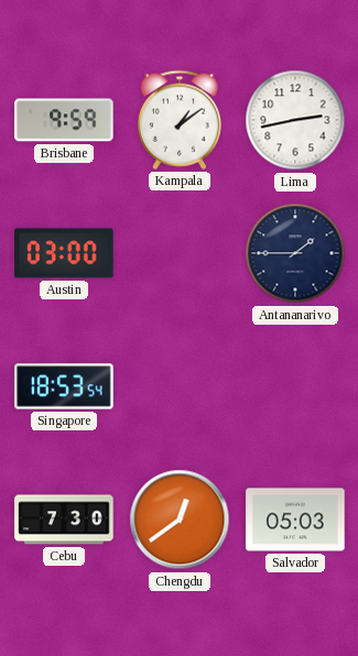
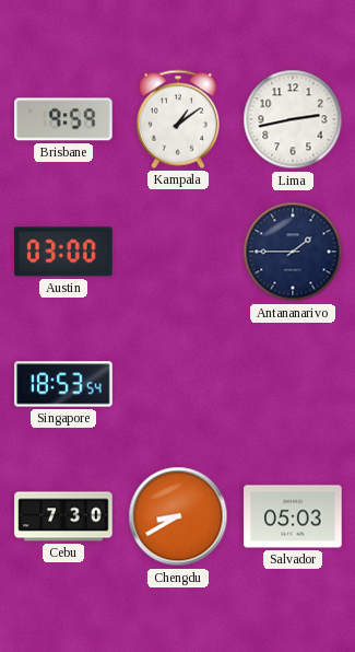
Chengdu: 12:39 -> 8:40 (178, 516)
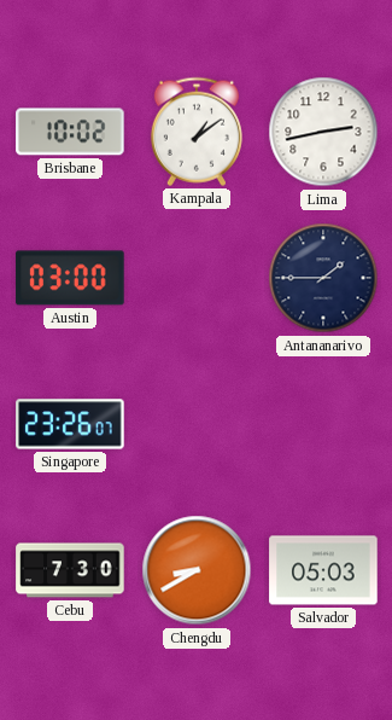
Brisbane: 9:59 -> 10:02 (70, 132)
Singapore: 18:53 -> 23:26 (70, 424)
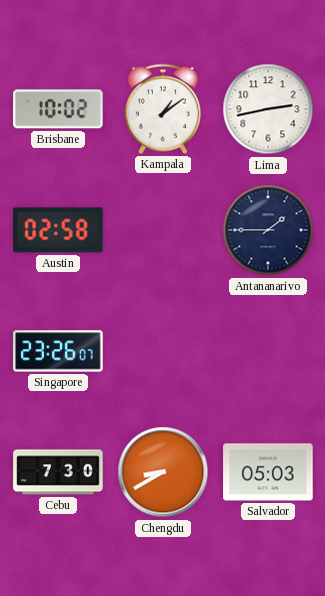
Austin: 03:00 -> 02:58 (58, 230)
